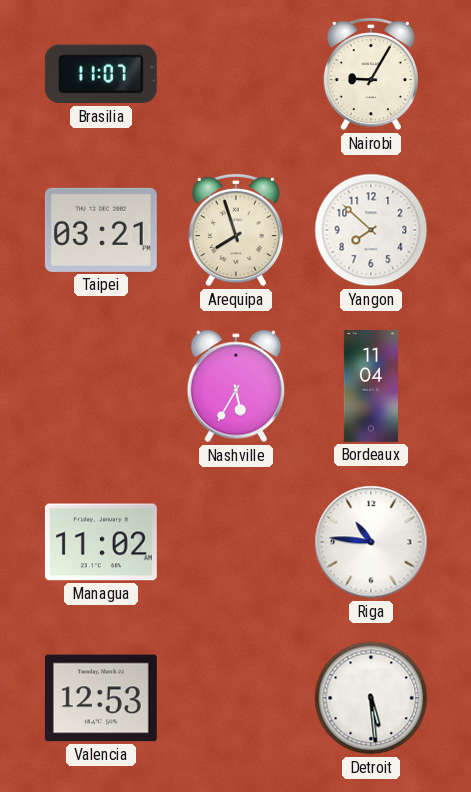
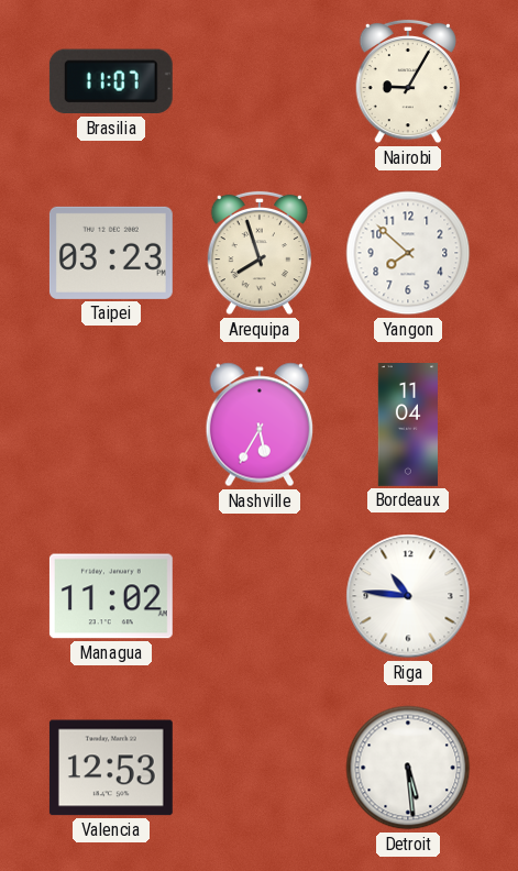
Taipei: 03:21 -> 03:23 (111, 253)
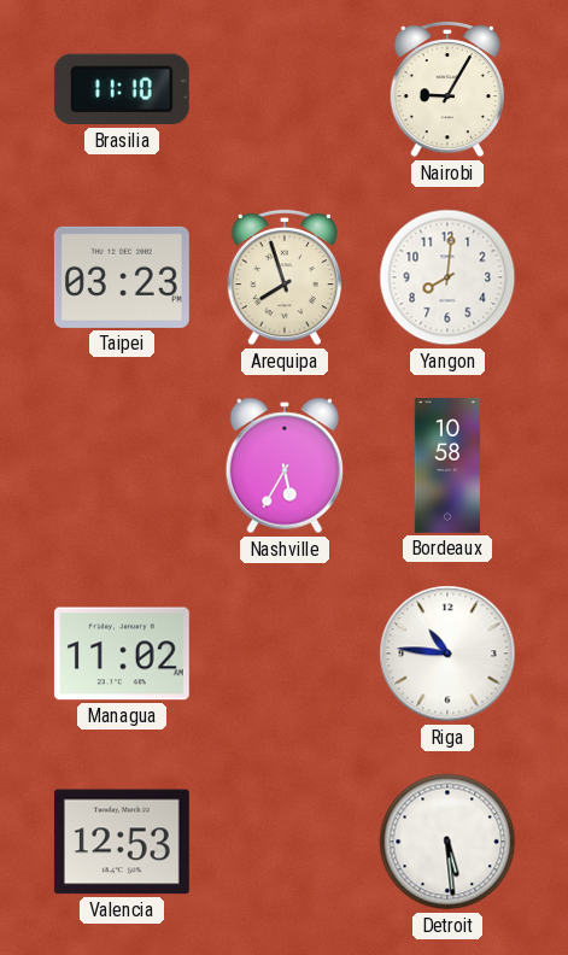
Brasilia: 11:07 -> 11:10 (122, 89)
Yangon: 7:52 -> 8:01 (447, 277)
Bordeaux: 11:04 -> 10:58 (446, 467)
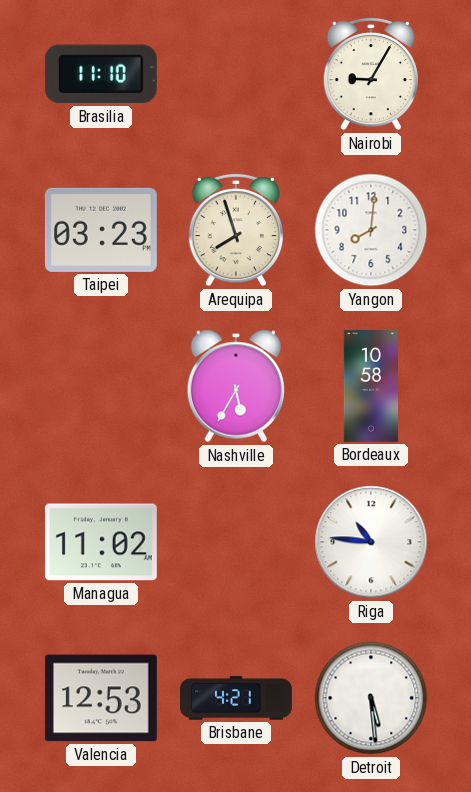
Brisbane: none -> 4:21 (237, 698)
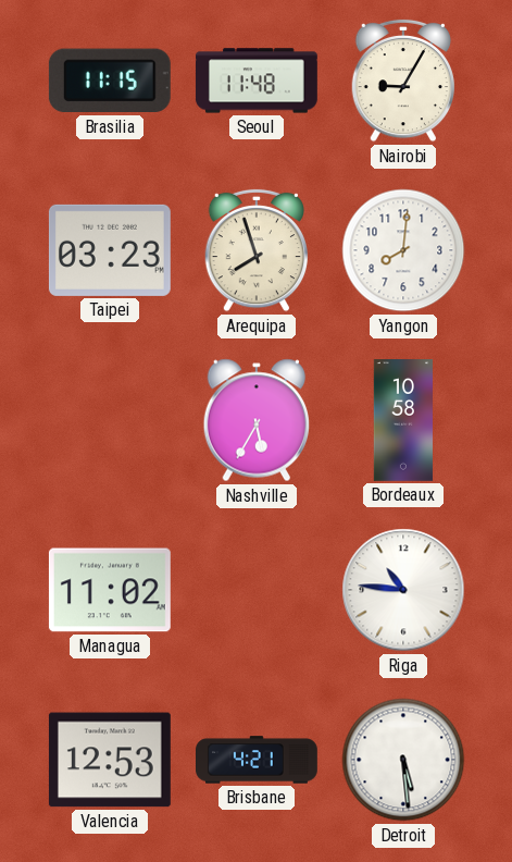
Brasilia: 11:10 -> 11:15 (110, 81)
Seoul: none -> 11:48 (257, 81)
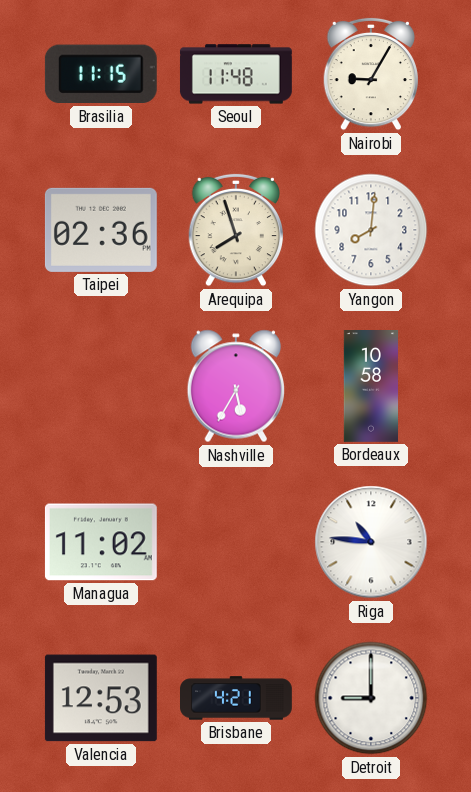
Taipei: 03:23 -> 02:36 (101, 230)
Detroit: 5:29 -> 9:00 (371, 698)
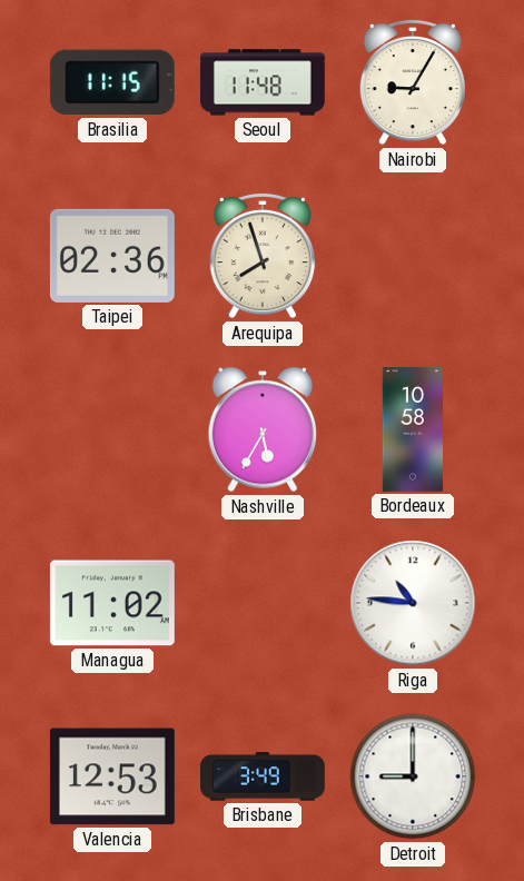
Yangon: 8:01 -> none (371, 230)
Brisbane: 4:21 -> 3:49 (264, 776)
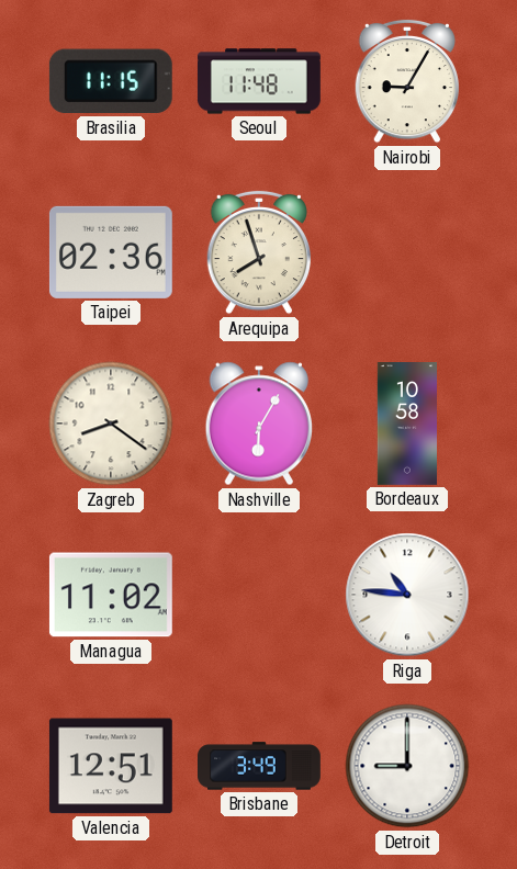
Zagreb: none -> 8:21 (111, 424)
Nashville: 5:35 -> 6:05 (258, 424)
Valencia: 12:53 -> 12:51 (111, 766)
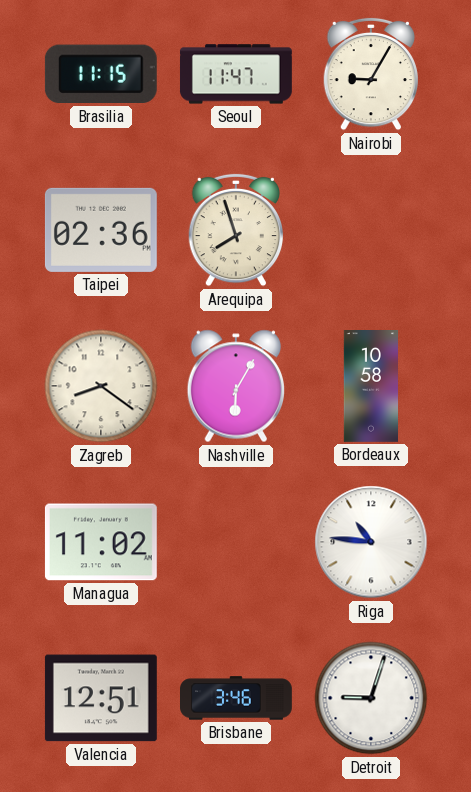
Seoul: 11:48 -> 11:47 (236, 74)
Brisbane: 3:49 -> 3:46 (237, 698)
Detroit: 9:00 -> 9:03 (371, 698)
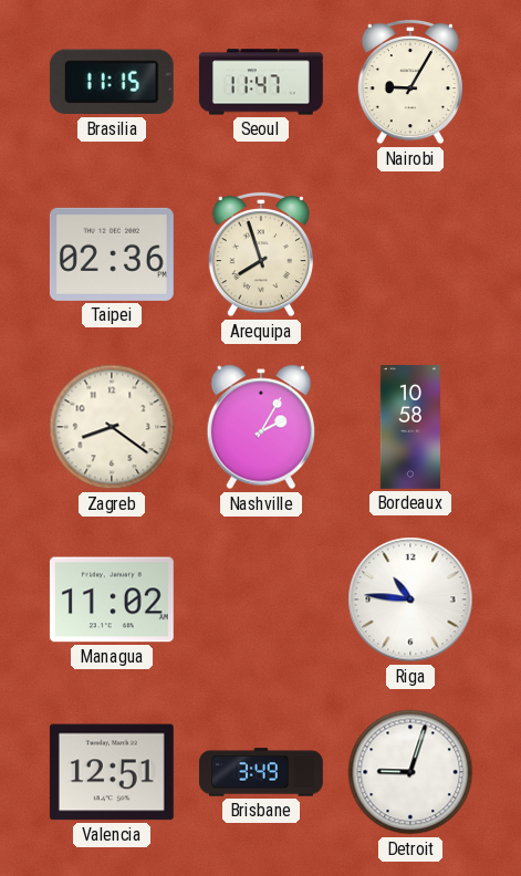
Nashville: 6:05 -> 2:05 (260, 427)
Brisbane: 3:46 -> 3:49 (262, 772)
